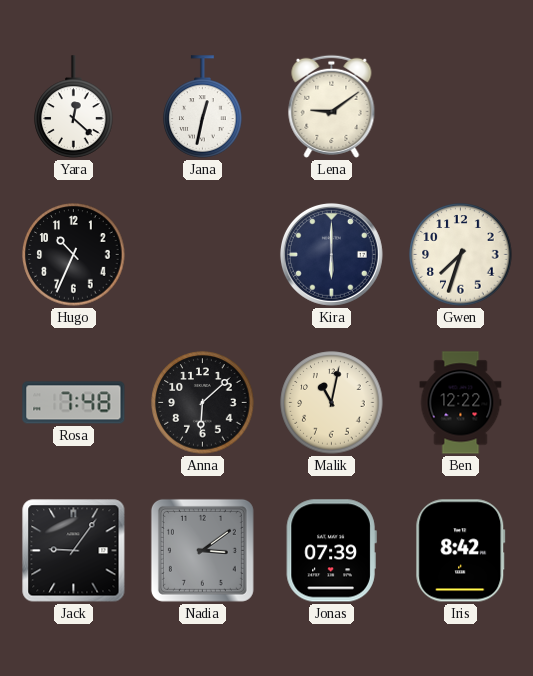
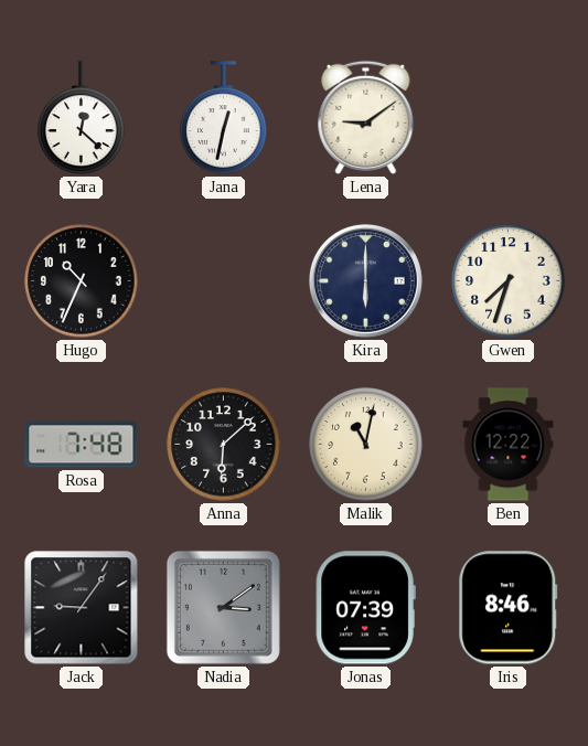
Iris: 8:42 -> 8:46 (509, 608)
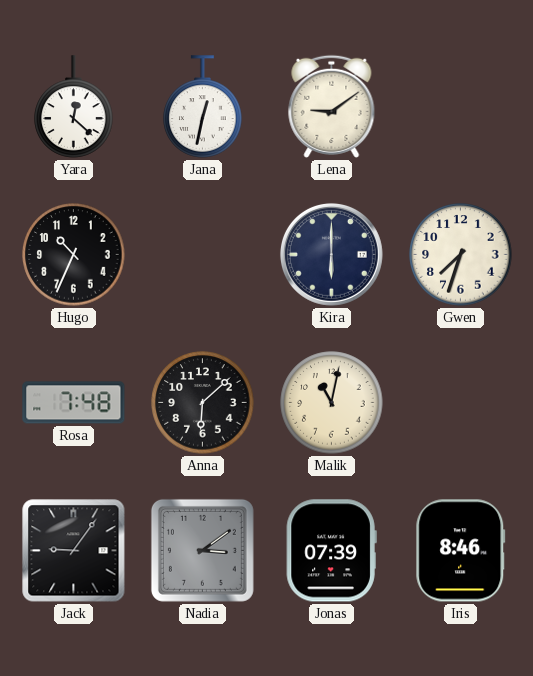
Ben: 12:22 -> none (509, 445)
